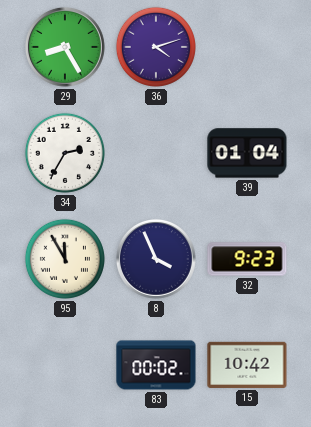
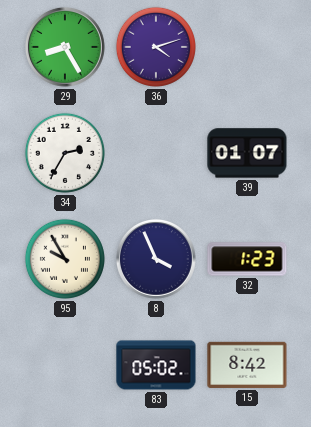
39: 01:04 -> 01:07 (247, 153)
95: 11:55 -> 9:55 (65, 259)
32: 9:23 -> 1:23 (247, 259)
83: 00:02 -> 05:02 (156, 365)
15: 10:42 -> 8:42 (247, 365)
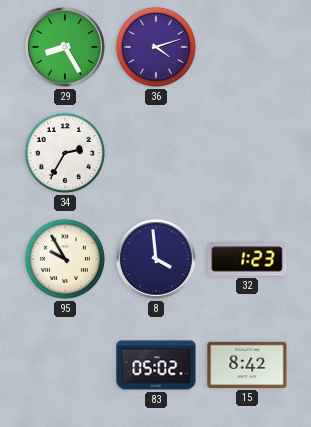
39: 01:07 -> none (247, 153)
8: 3:56 -> 3:59 (156, 259)
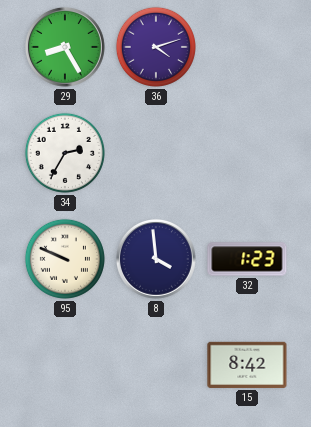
95: 9:55 -> 9:49 (65, 259)
83: 05:02 -> none (156, 365)
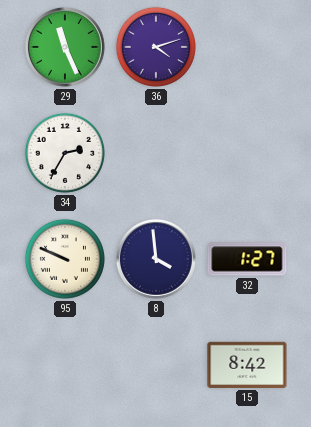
29: 8:25 -> 11:26 (65, 47)
32: 1:23 -> 1:27 (247, 259)
